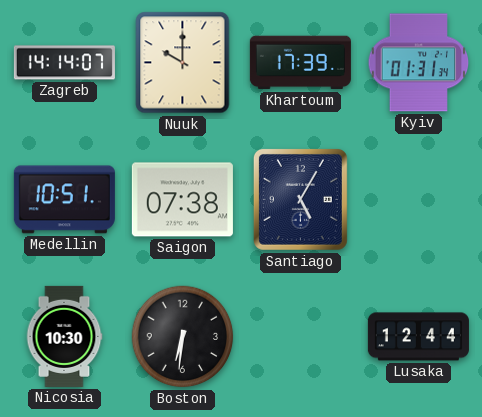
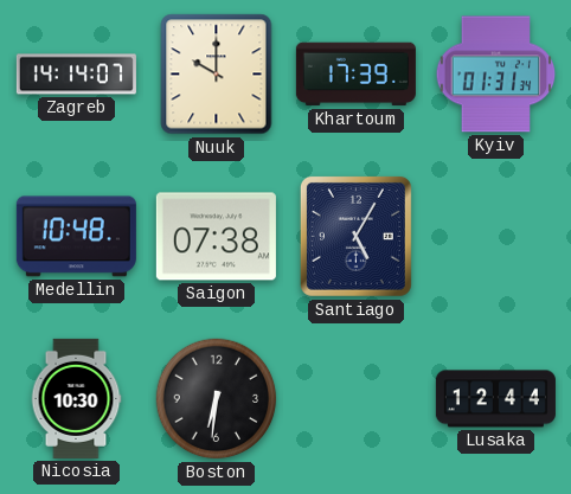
Medellin: 10:51 -> 10:48 (76, 237)
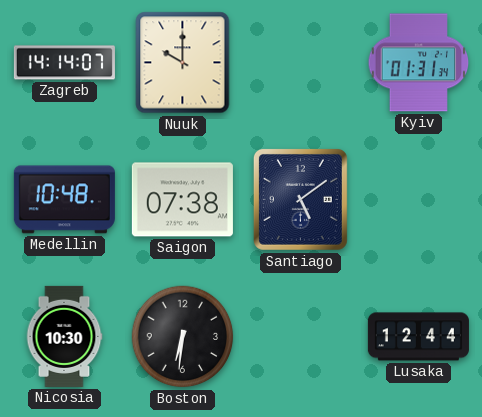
Khartoum: 17:39 -> none (355, 75)
Santiago: 5:05 -> 5:09 (300, 199)
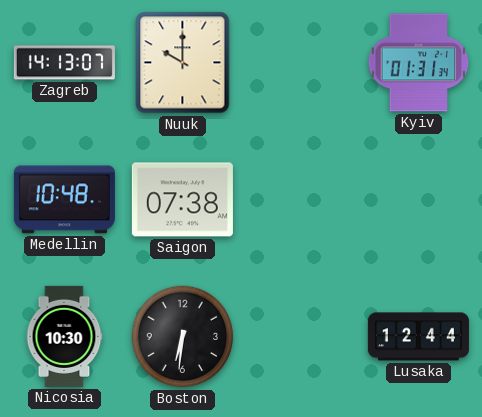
Zagreb: 14:14 -> 14:13 (64, 63)
Santiago: 5:09 -> none (300, 199)
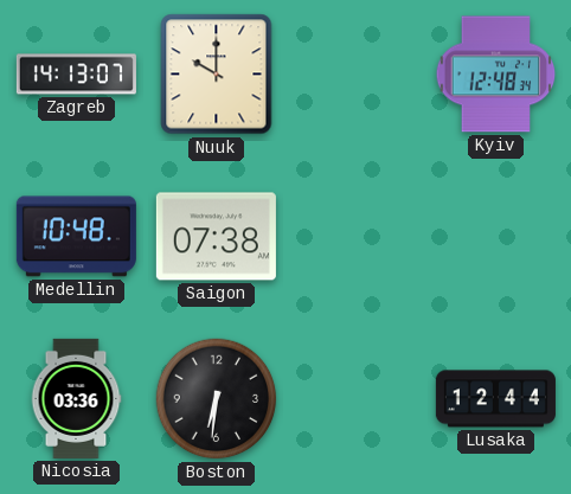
Kyiv: 01:31 -> 12:48 (496, 75)
Nicosia: 10:30 -> 03:36 (76, 398)
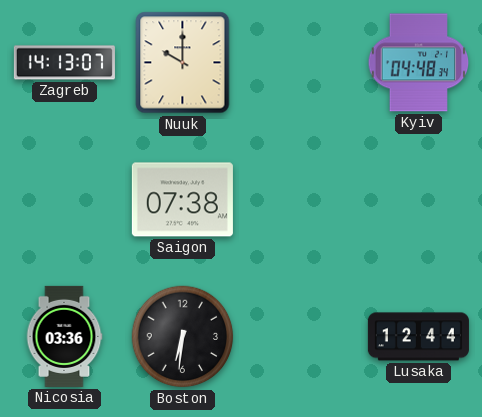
Kyiv: 12:48 -> 04:48 (419, 63)
Medellin: 10:48 -> none (76, 237)
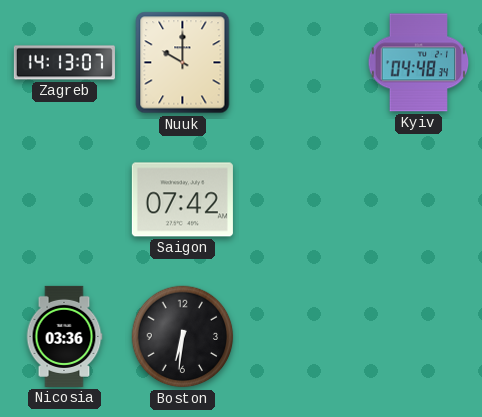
Saigon: 07:38 -> 07:42 (182, 200)
Lusaka: 12:44 -> none (418, 337)
